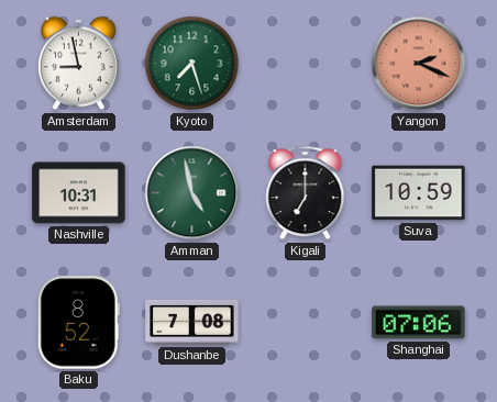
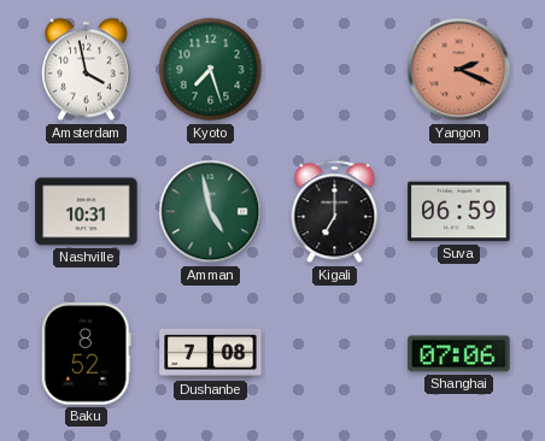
Amsterdam: 8:58 -> 3:58 (87, 70)
Suva: 10:59 -> 06:59 (459, 212)
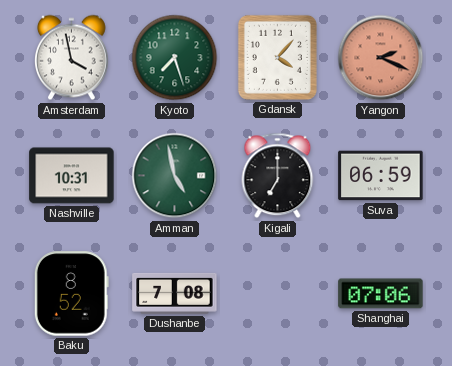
Gdansk: none -> 4:07 (277, 57)
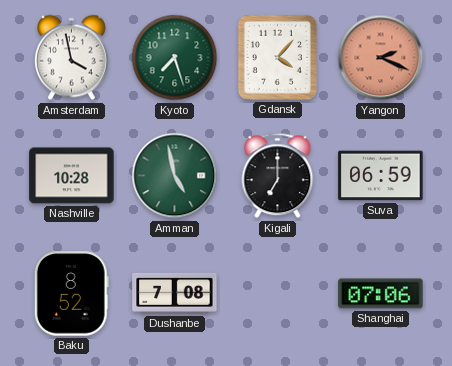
Nashville: 10:31 -> 10:28 (72, 176)
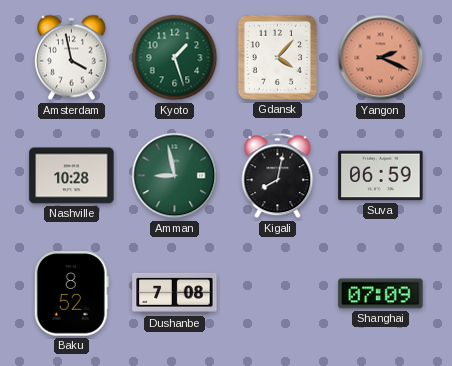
Kyoto: 7:27 -> 1:27 (175, 58)
Amman: 4:58 -> 8:58 (175, 176)
Kigali: 7:00 -> 8:02 (278, 176)
Shanghai: 07:06 -> 07:09 (381, 294)
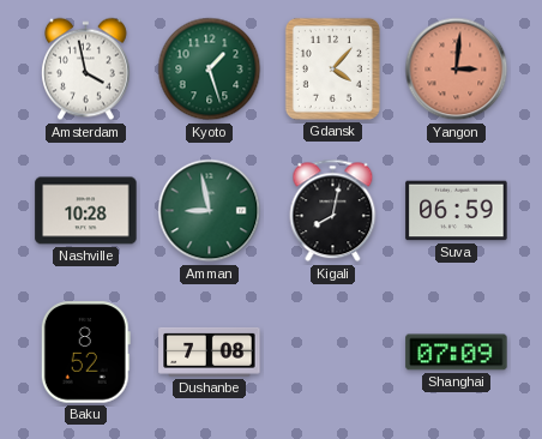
Yangon: 2:19 -> 3:01 (457, 70)
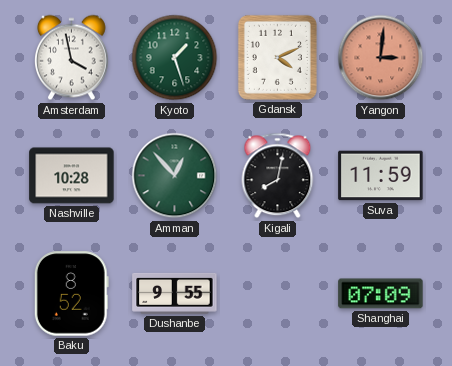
Gdansk: 4:07 -> 4:11 (277, 57)
Amman: 8:58 -> 12:53 (175, 176)
Suva: 06:59 -> 11:59 (381, 176)
Dushanbe: 7:08 -> 9:55 (175, 293)
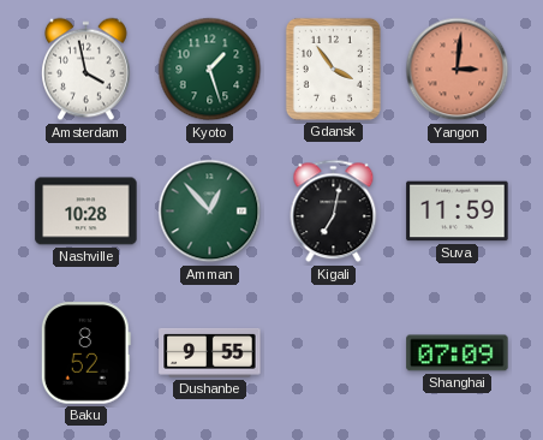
Gdansk: 4:11 -> 3:54 (333, 69)
Kigali: 8:02 -> 7:02 (334, 212)
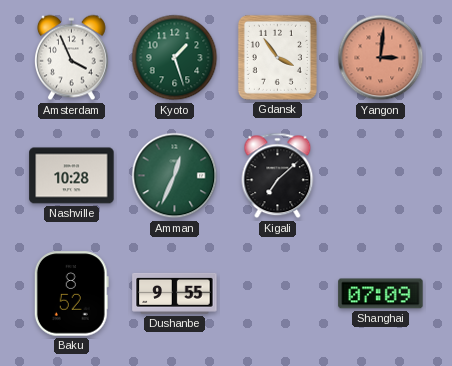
Amsterdam: 3:58 -> 3:56 (72, 58)
Amman: 12:53 -> 12:34 (175, 176)
Kigali: 7:02 -> 7:08 (278, 176)
Suva: 11:59 -> none (458, 212)
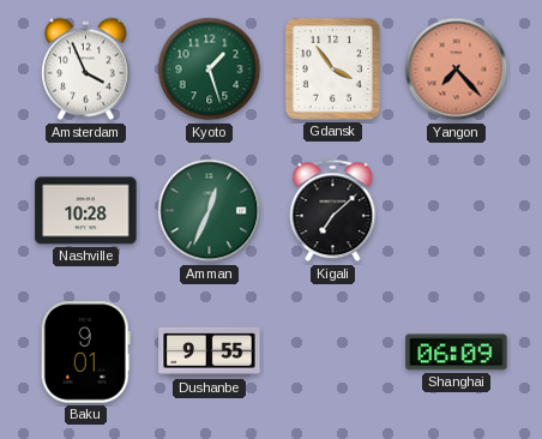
Yangon: 3:01 -> 7:23 (457, 70)
Baku: 8:52 -> 9:01 (85, 353)
Shanghai: 07:09 -> 06:09 (457, 353)
